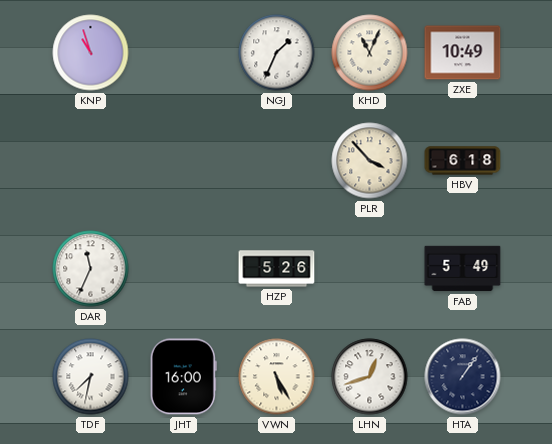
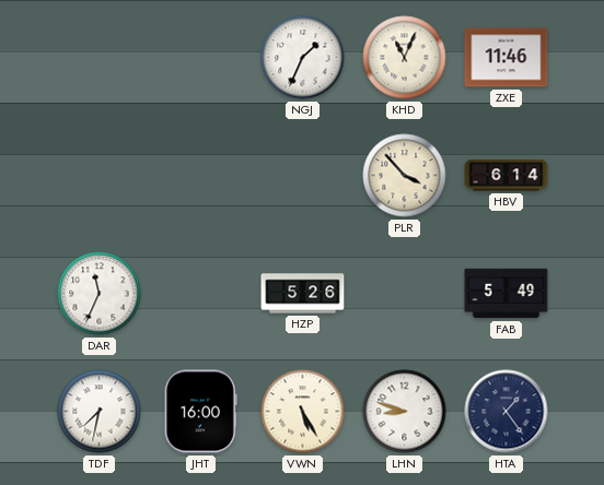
KNP: 10:57 -> none (91, 53)
ZXE: 10:49 -> 11:46 (507, 58)
HBV: 6:18 -> 6:14 (507, 176)
LHN: 12:42 -> 8:48 (405, 412)
HTA: 1:06 -> 1:24 (507, 412)
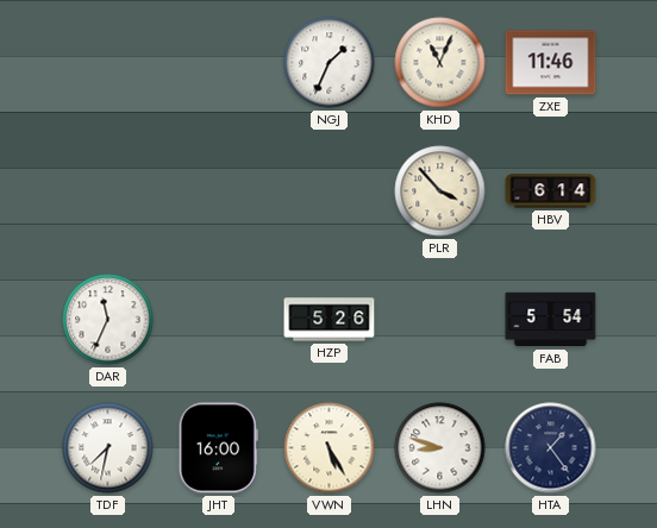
FAB: 5:49 -> 5:54 (551, 320)
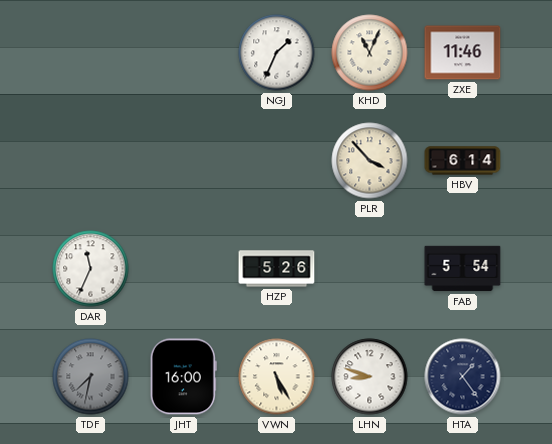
TDF dial: white -> grey (91, 377)
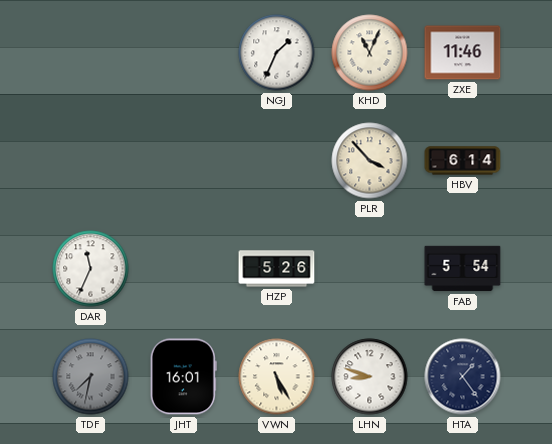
JHT: 16:00 -> 16:01 (183, 377)
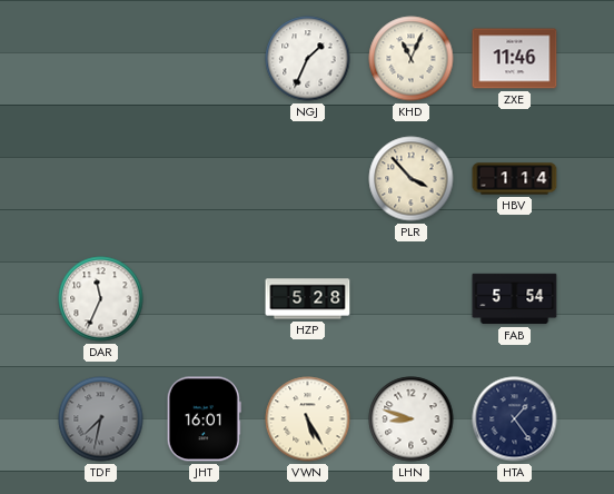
HBV: 6:14 -> 1:14 (515, 179)
HZP: 5:26 -> 5:28 (308, 299)
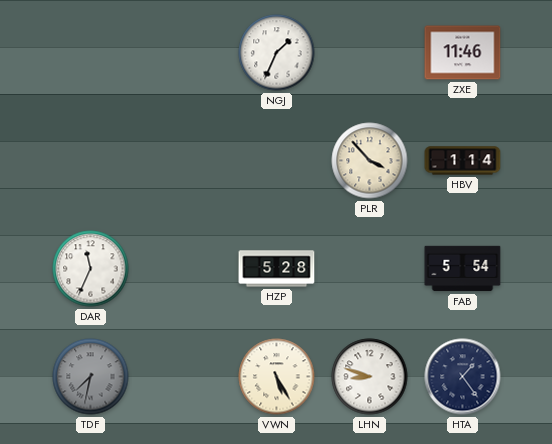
KHD: 11:04 -> none (412, 59)
JHT: 16:01 -> none (204, 419)
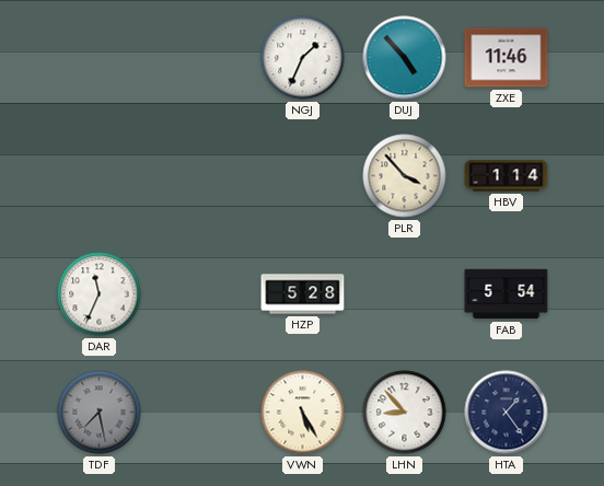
DUJ: none -> 4:53 (405, 58)
TDF: 7:32 -> 7:28 (100, 413)
LHN: 8:48 -> 8:53 (405, 413)
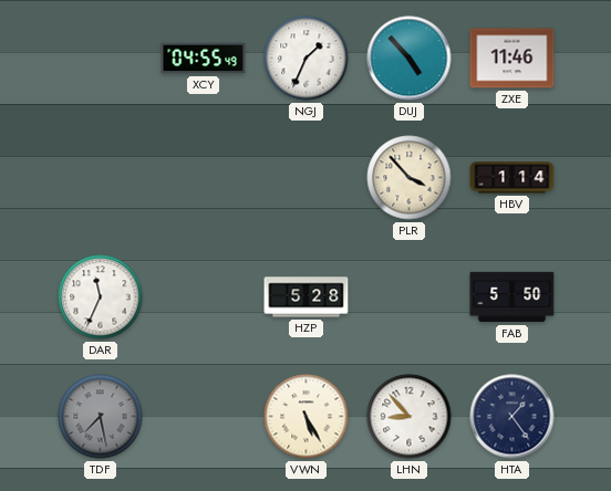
XCY: none -> 04:55 (204, 59)
FAB: 5:54 -> 5:50 (512, 297)
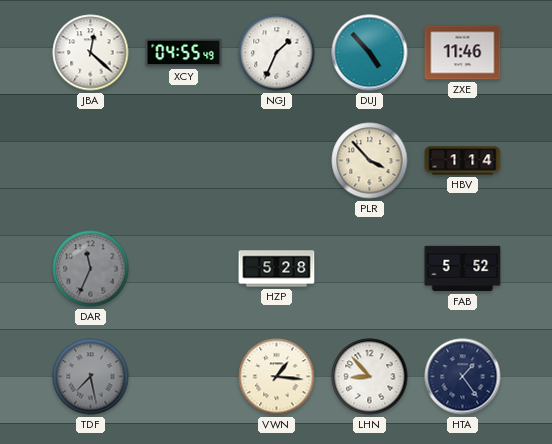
JBA: none -> 12:22 (91, 53)
DAR dial: white -> grey (91, 269)
FAB: 5:50 -> 5:52 (463, 269)
VWN: 5:25 -> 1:16 (277, 377)
